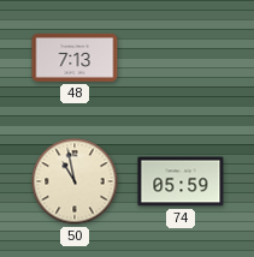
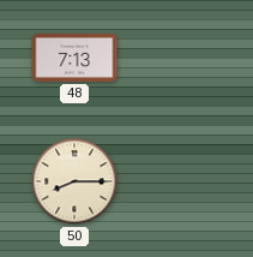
50: 10:58 -> 8:15 (74, 181)
74: 05:59 -> none (181, 181)
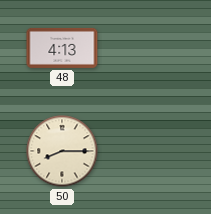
48: 7:13 -> 4:13 (62, 48)
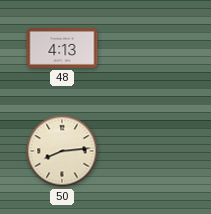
50: 8:15 -> 8:14 (62, 151)
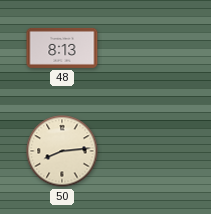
48: 4:13 -> 8:13 (62, 48)
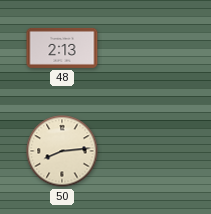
48: 8:13 -> 2:13 (62, 48)
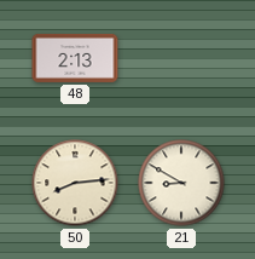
21: none -> 8:50 (181, 183)
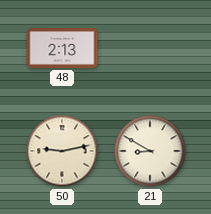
50: 8:14 -> 9:13 (62, 151)
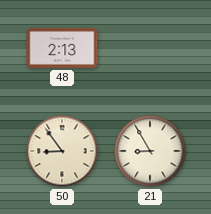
50: 9:13 -> 8:54 (62, 151)
21: 8:50 -> 8:55 (150, 151)
